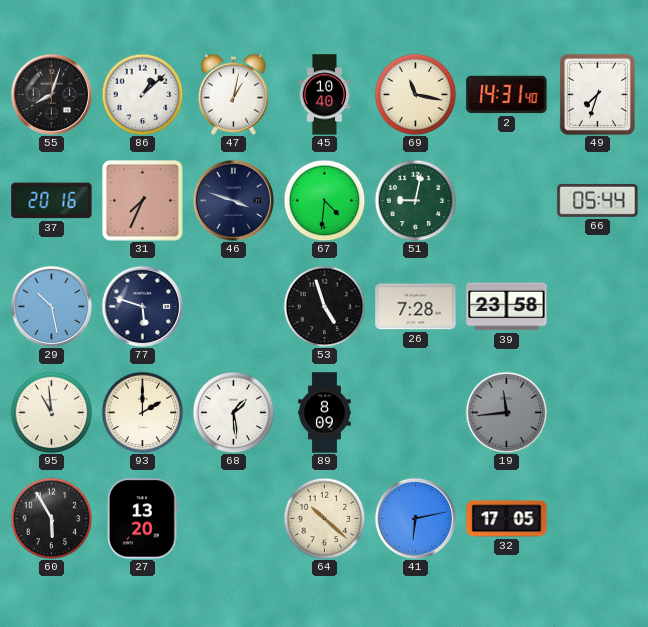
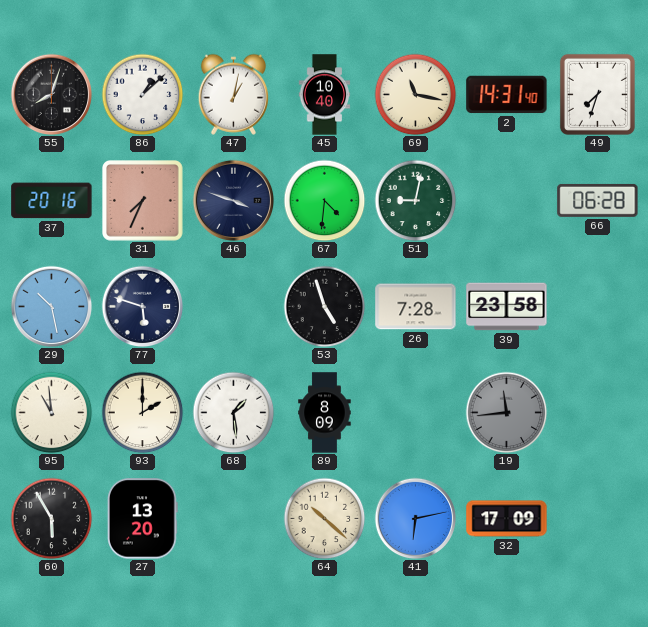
66: 05:44 -> 06:28 (598, 200)
32: 17:05 -> 17:09 (507, 519)
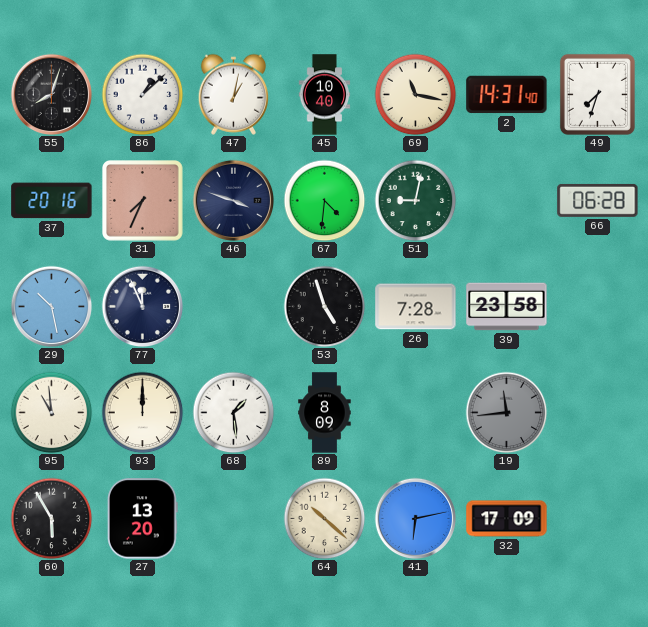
77: 5:48 -> 11:56 (142, 306)
93: 2:00 -> 12:00 (142, 412)
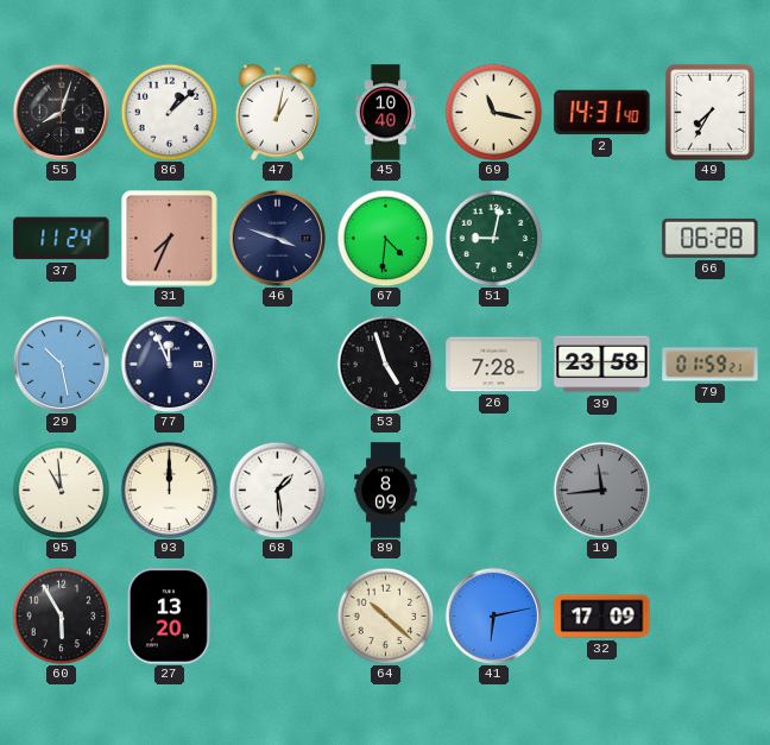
49: 7:33 -> 7:35 (709, 112)
37: 20:16 -> 11:24 (62, 239)
79: none -> 01:59 (711, 365)
